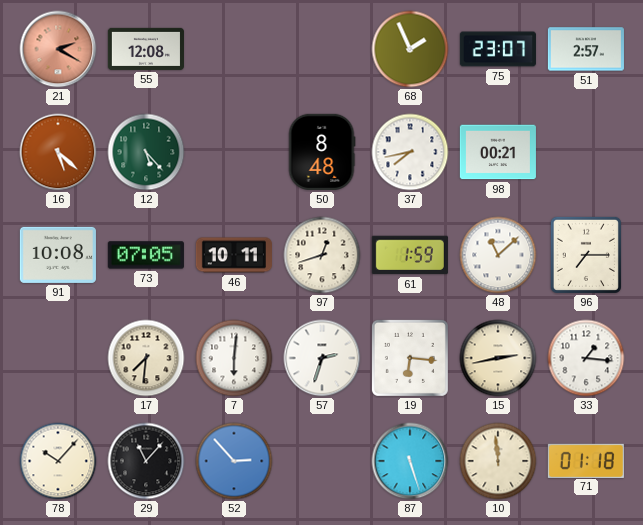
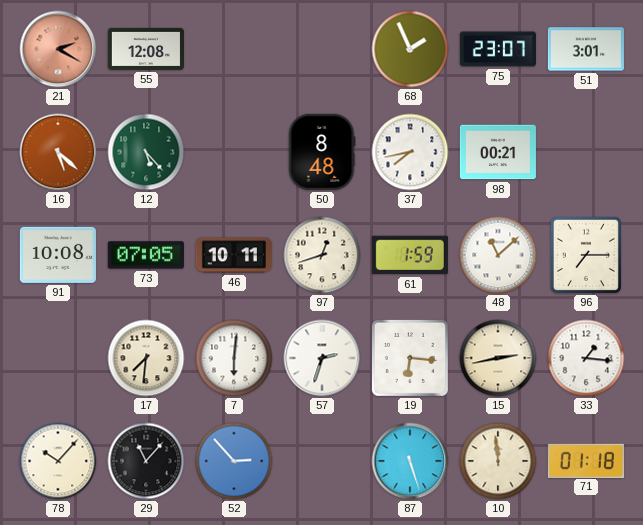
51: 2:57 -> 3:01 (586, 49)
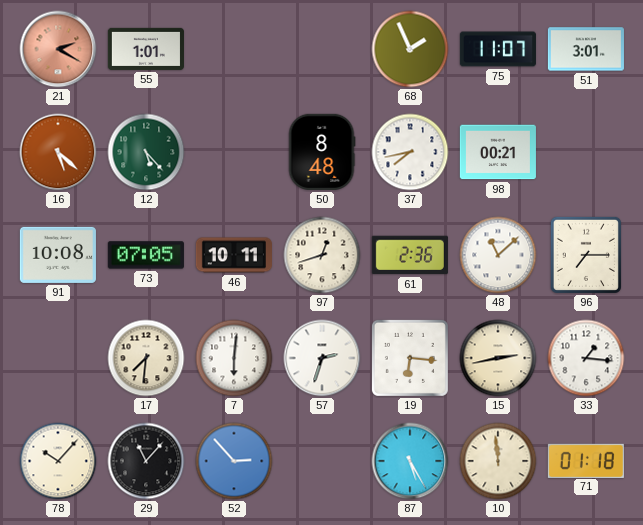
55: 12:08 -> 1:01 (146, 49)
75: 23:07 -> 11:07 (498, 49)
61: 1:59 -> 2:36 (410, 255)
87: 5:27 -> 5:25 (410, 461)
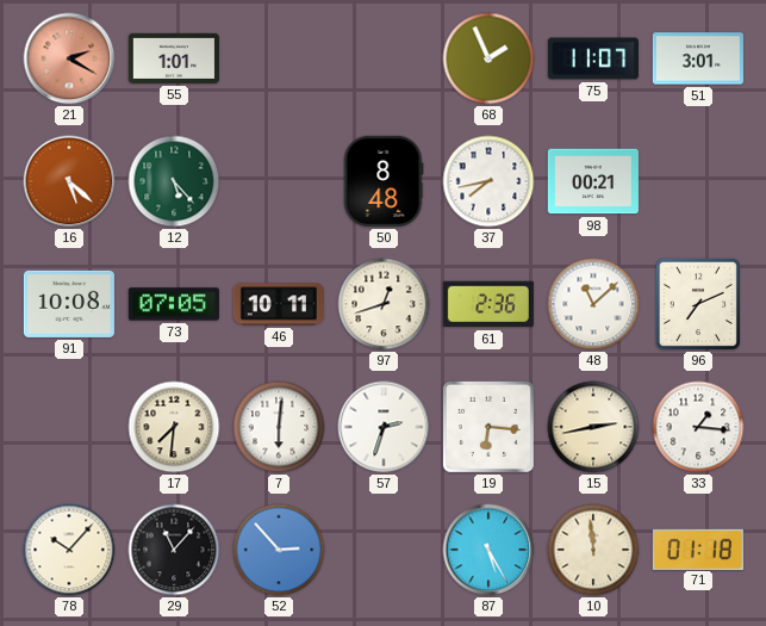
96: 7:15 -> 7:11 (698, 304)
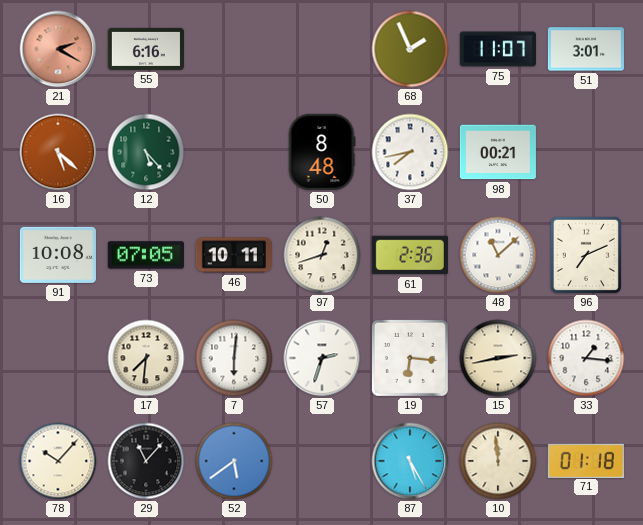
55: 1:01 -> 6:16 (146, 49)
52: 2:53 -> 5:39 (234, 461)
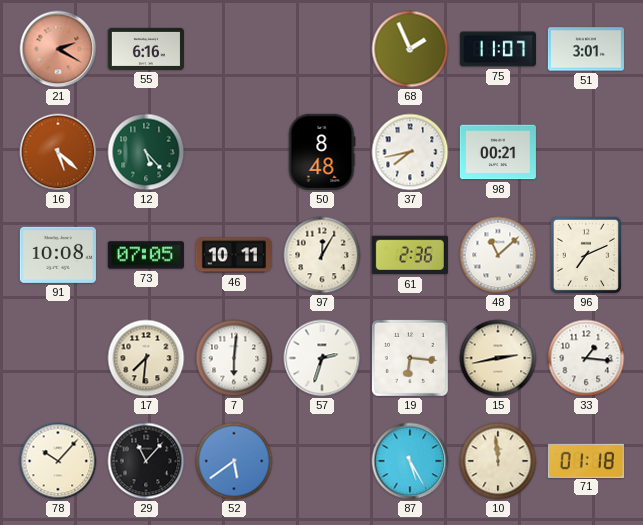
97: 12:42 -> 12:05 (322, 255)
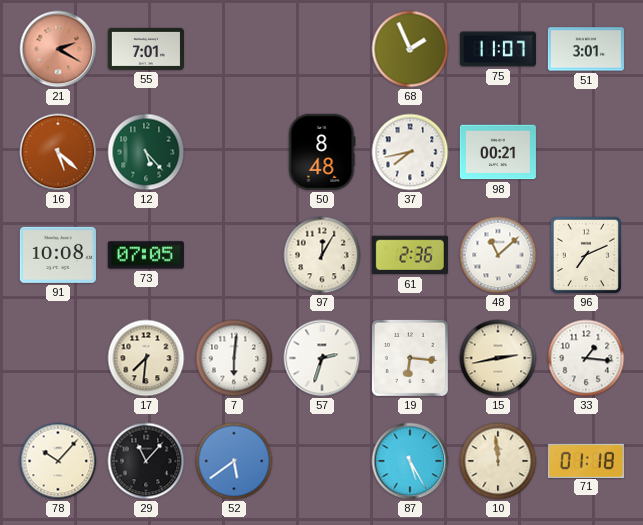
55: 6:16 -> 7:01 (146, 49)
46: 10:11 -> none (234, 255)
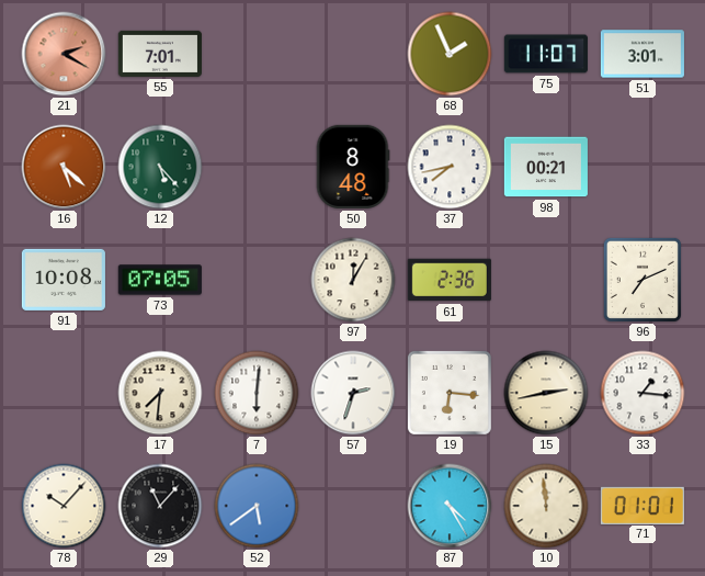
48: 11:08 -> none (498, 255)
87: 5:25 -> 4:25 (450, 506)
71: 01:18 -> 01:01 (643, 505)
